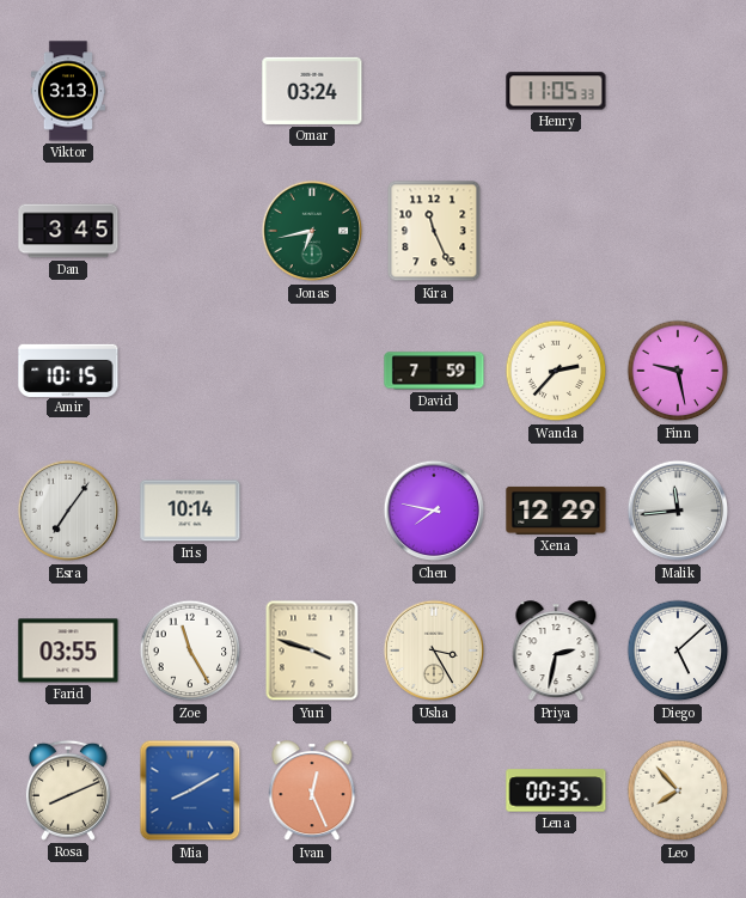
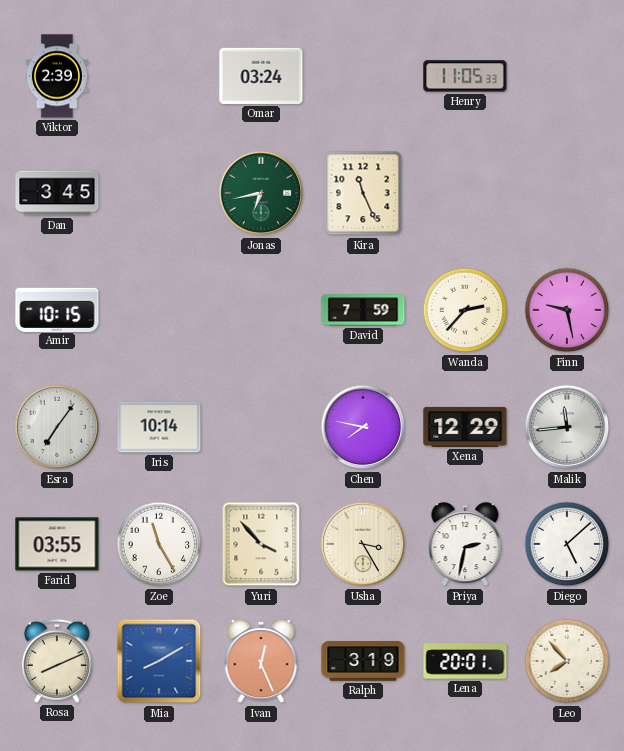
Viktor: 3:13 -> 2:39 (57, 76)
Yuri: 3:48 -> 3:53 (261, 544)
Ralph: none -> 3:19 (363, 661)
Lena: 00:35 -> 20:01 (465, 661)
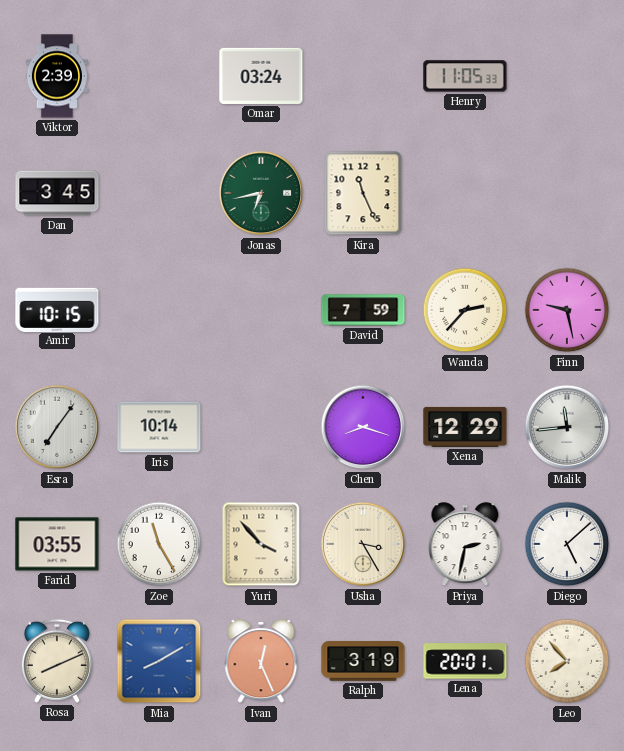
Chen: 7:47 -> 8:18 (363, 427)
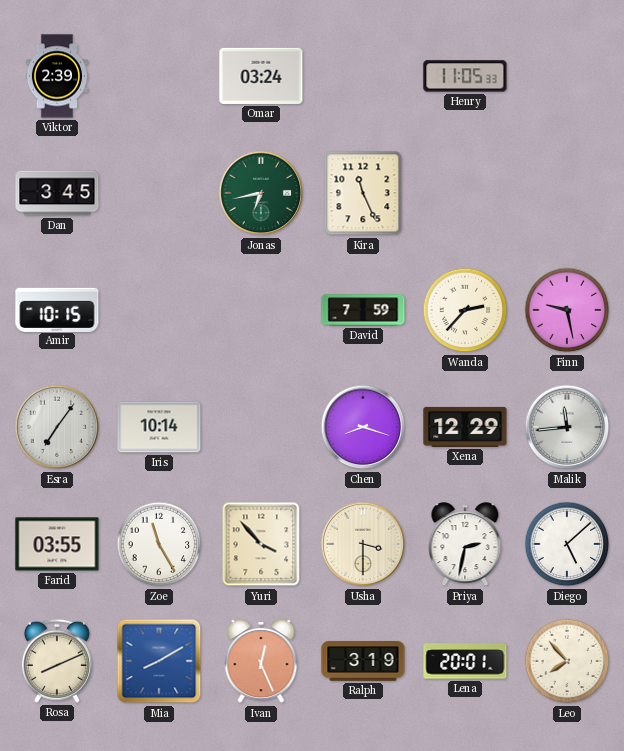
Usha: 3:25 -> 3:30 (363, 544)
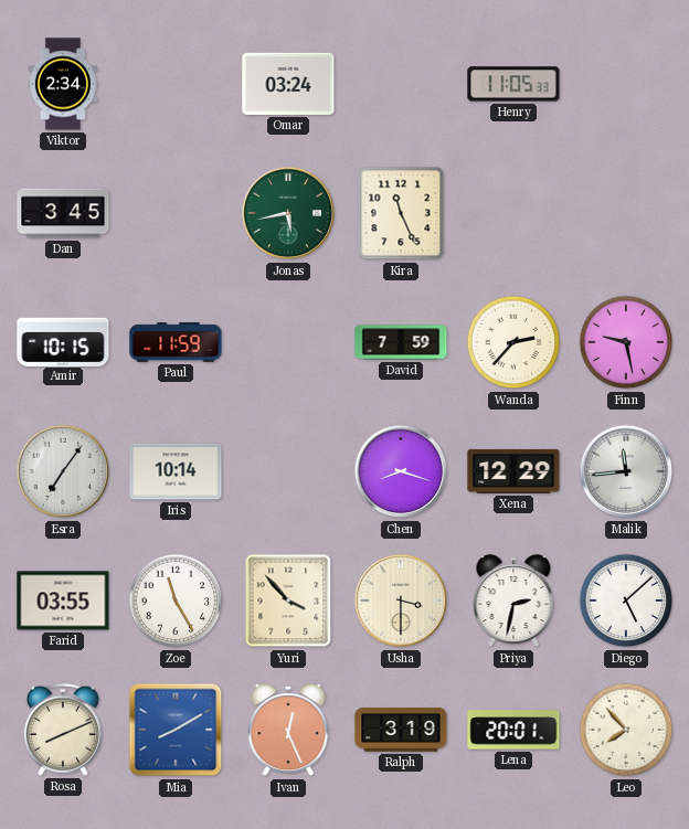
Viktor: 2:39 -> 2:34 (63, 84)
Jonas: 6:43 -> 5:43 (288, 213)
Paul: none -> 11:59 (176, 342)
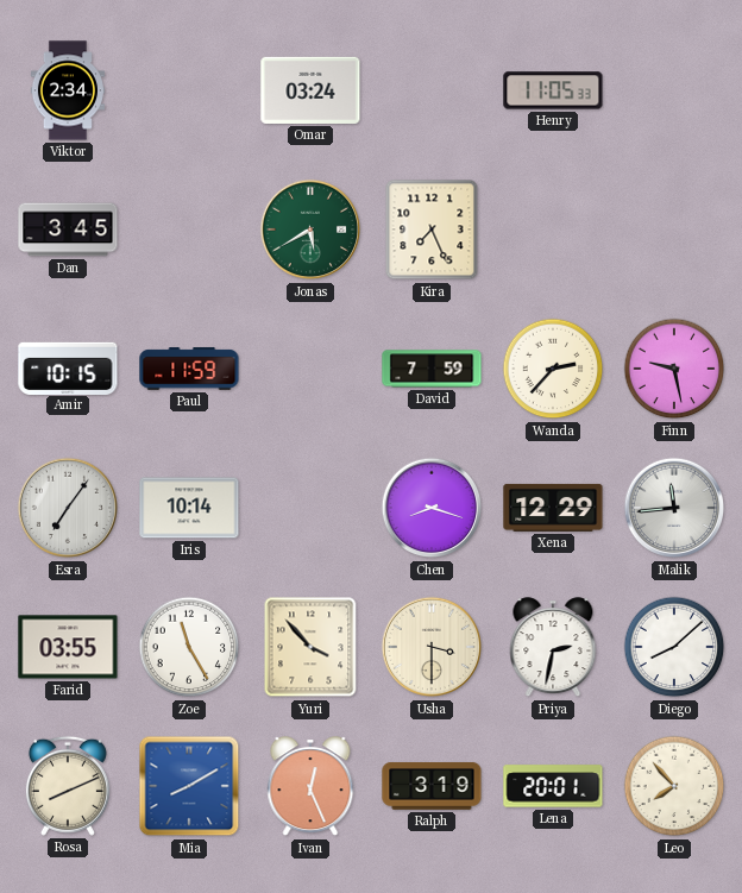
Jonas: 5:43 -> 5:40 (310, 229)
Kira: 11:26 -> 7:26 (432, 229)
Diego: 5:08 -> 8:08 (674, 647)
